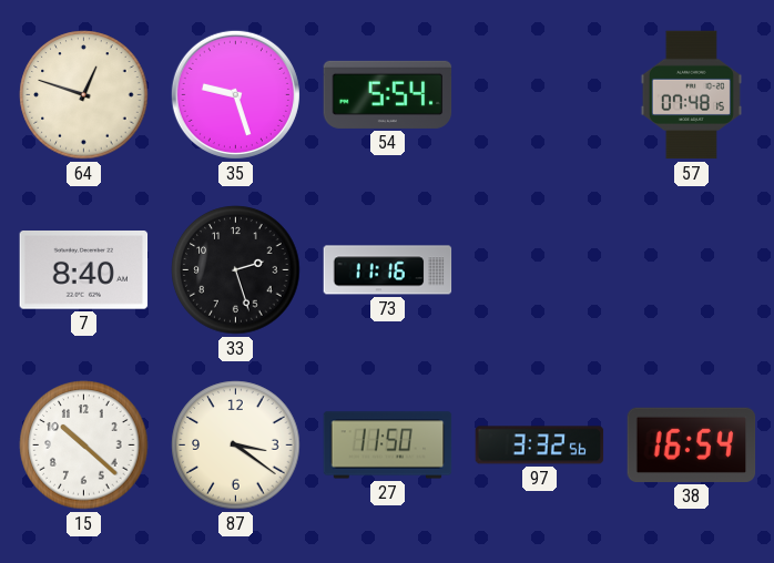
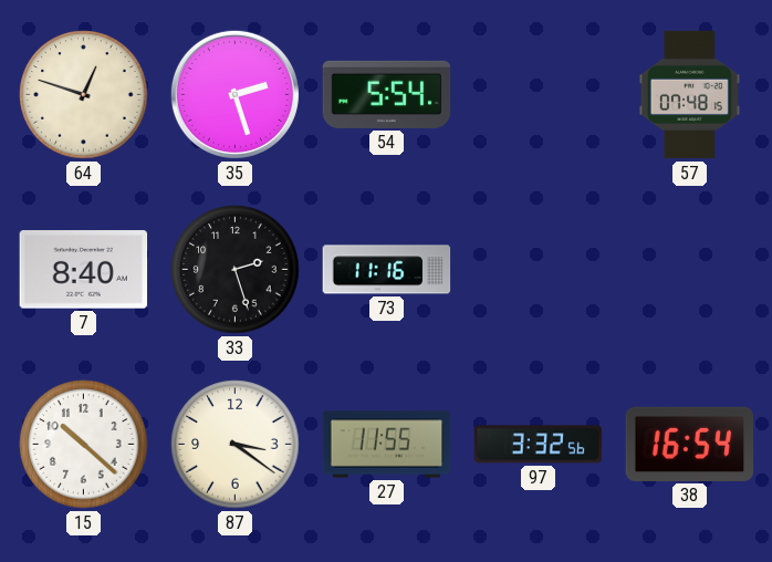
35: 9:27 -> 2:27 (234, 94)
27: 11:50 -> 11:55 (387, 445)
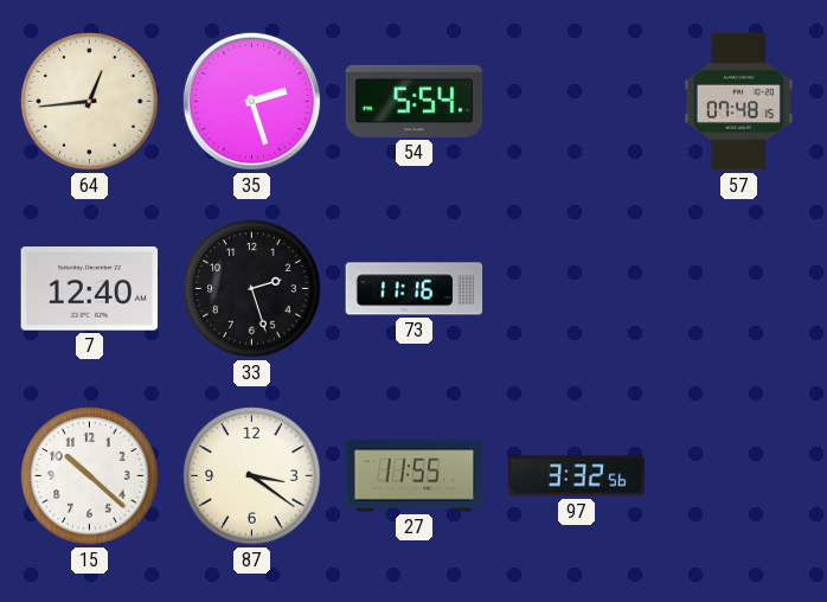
64: 12:48 -> 12:44 (90, 102)
7: 8:40 -> 12:40 (90, 289)
38: 16:54 -> none (690, 444)
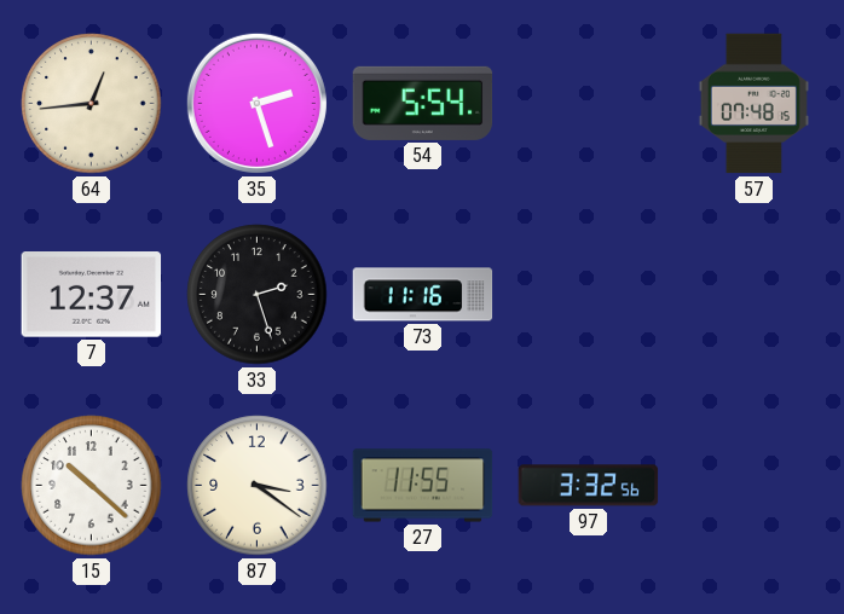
7: 12:40 -> 12:37 (92, 295)
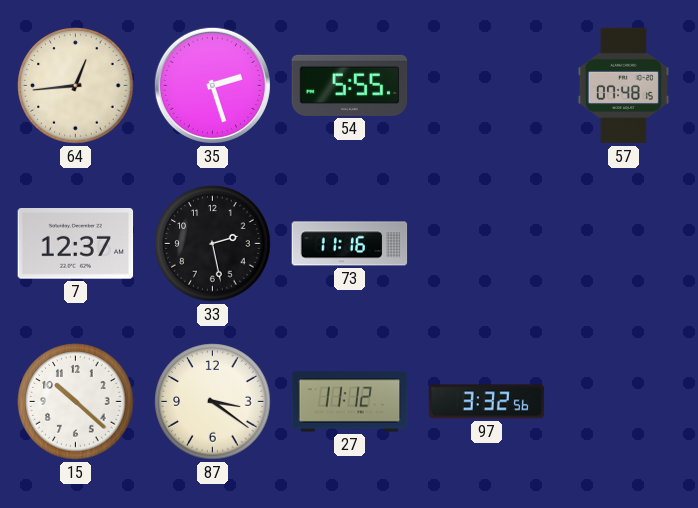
54: 5:54 -> 5:55 (350, 85)
33: 2:27 -> 2:28 (213, 244)
27: 11:55 -> 11:12 (350, 402)
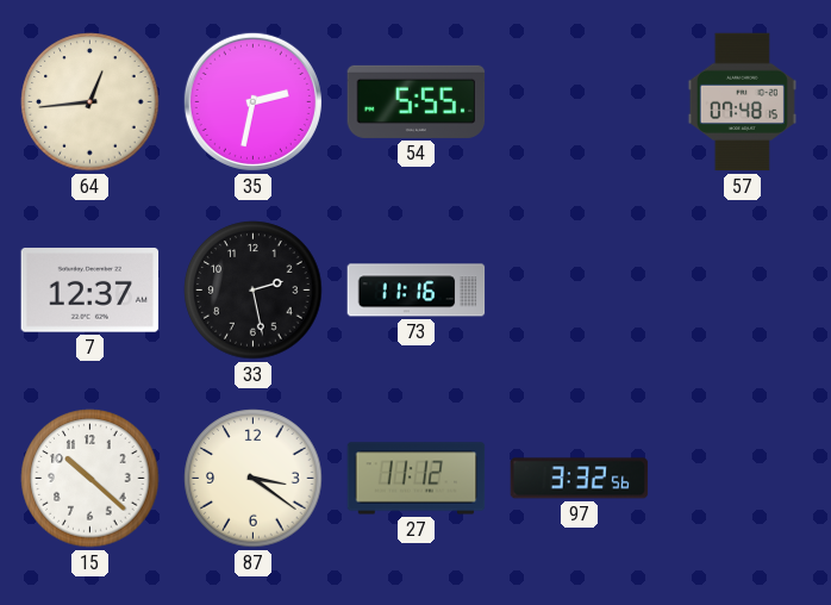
35: 2:27 -> 2:32 (252, 101)
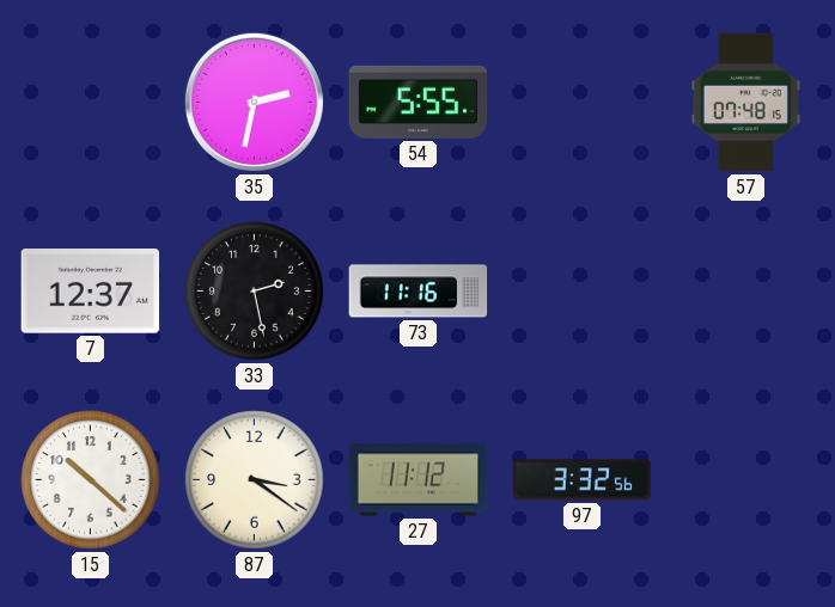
64: 12:44 -> none (90, 102)
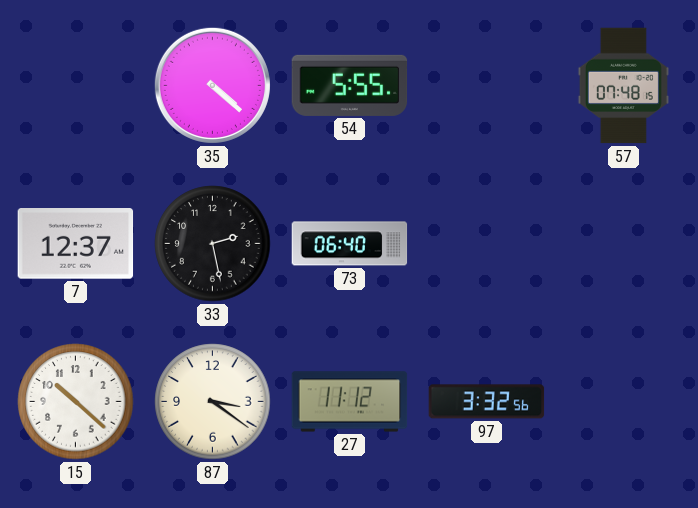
35: 2:32 -> 4:22 (212, 85)
73: 11:16 -> 06:40 (350, 244)
